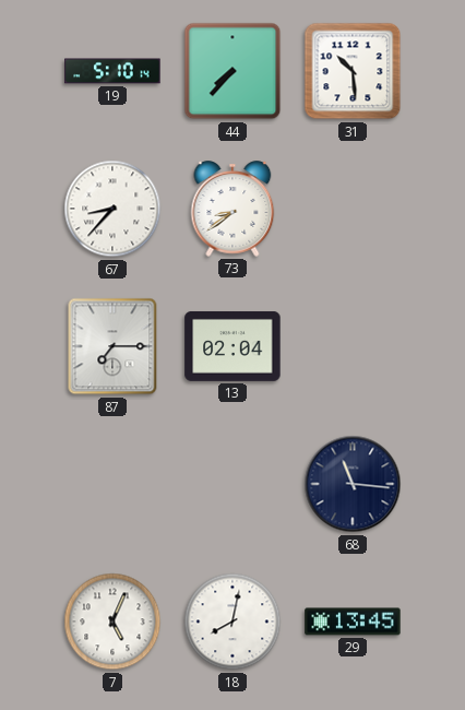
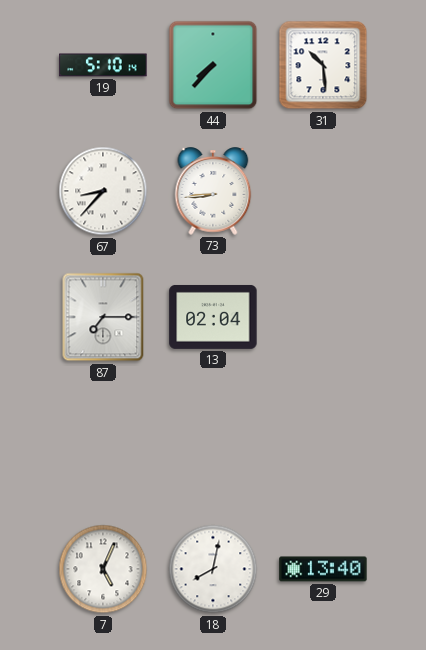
73: 8:39 -> 8:44 (213, 191)
68: 11:16 -> none (353, 484)
29: 13:45 -> 13:40 (323, 569)
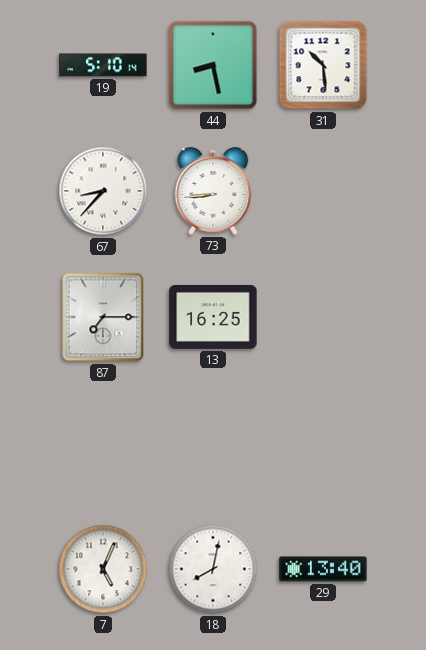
44: 7:37 -> 8:28 (213, 65)
13: 02:04 -> 16:25 (213, 317)
